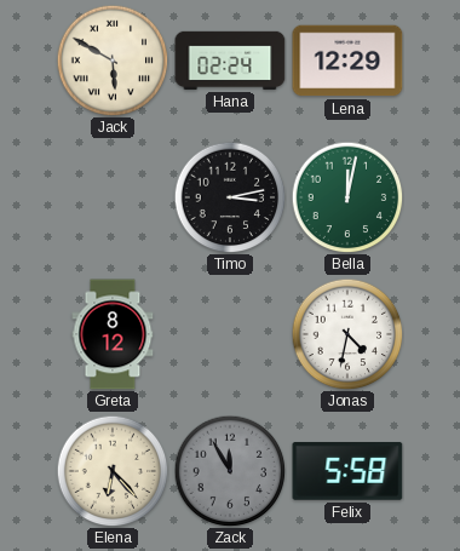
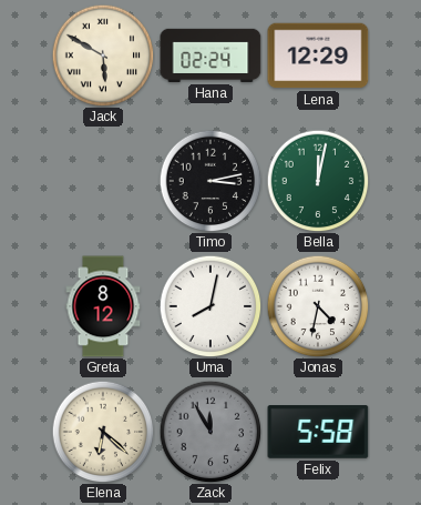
Uma: none -> 8:02 (210, 306)
Elena: 6:23 -> 6:22 (103, 432)
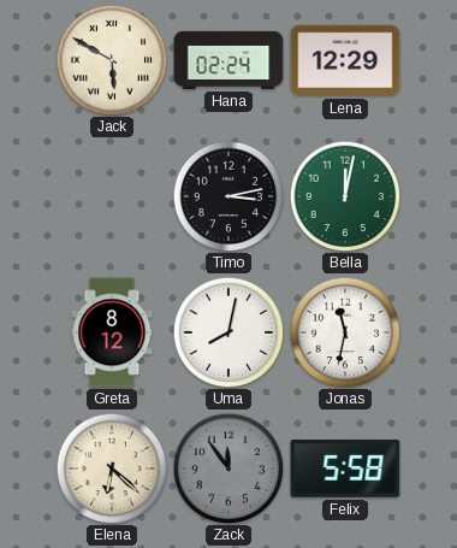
Jonas: 4:32 -> 11:32 (345, 332)
Zack: 11:55 -> 11:54 (228, 469)
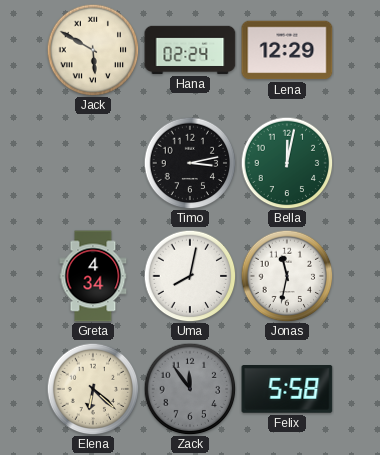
Greta: 8:12 -> 4:34 (93, 276)
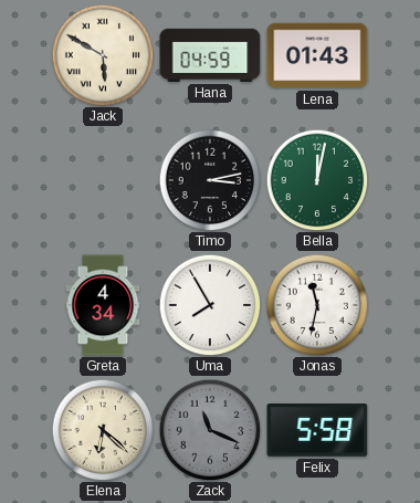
Hana: 02:24 -> 04:59 (210, 55)
Lena: 12:29 -> 01:43 (317, 55)
Uma: 8:02 -> 7:55 (210, 305)
Zack: 11:54 -> 11:19 (210, 430)
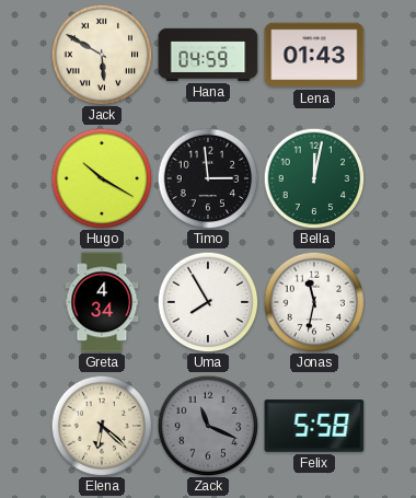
Hugo: none -> 10:20 (102, 178)
Timo: 3:13 -> 2:59 (208, 178)
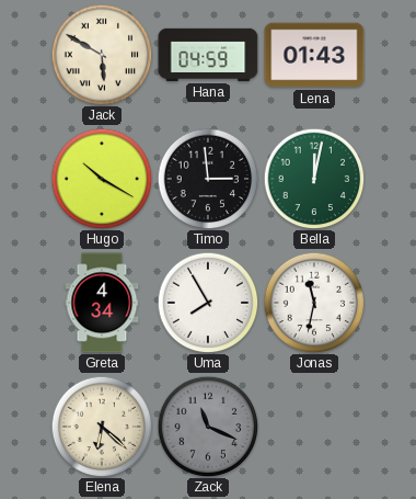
Felix: 5:58 -> none (314, 426)
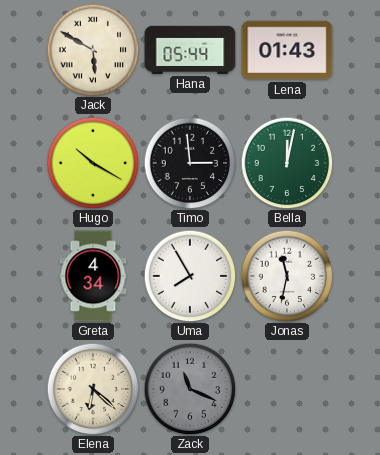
Hana: 04:59 -> 05:44 (190, 50)
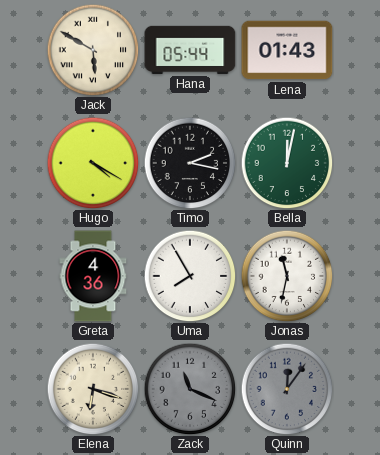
Hugo: 10:20 -> 4:20 (93, 163)
Timo: 2:59 -> 2:17 (190, 163)
Greta: 4:34 -> 4:36 (93, 276)
Elena: 6:22 -> 6:18 (93, 389)
Quinn: none -> 12:06 (287, 389)
